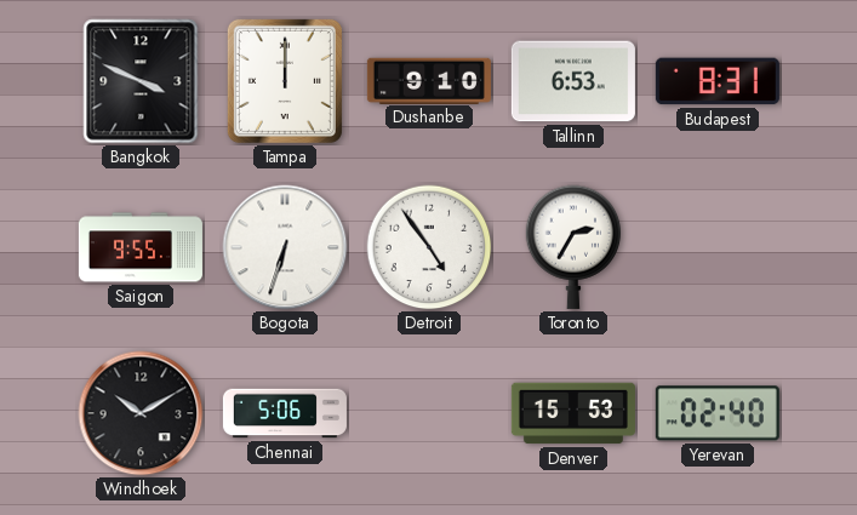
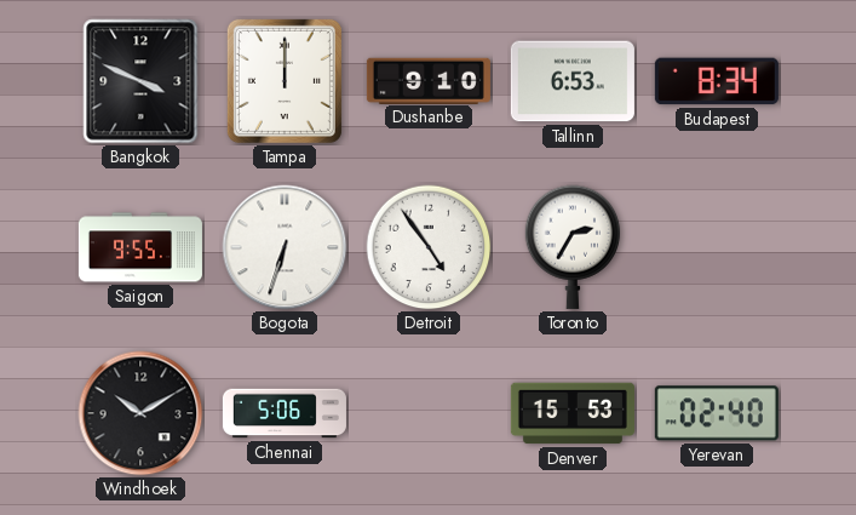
Budapest: 8:31 -> 8:34 (717, 81)
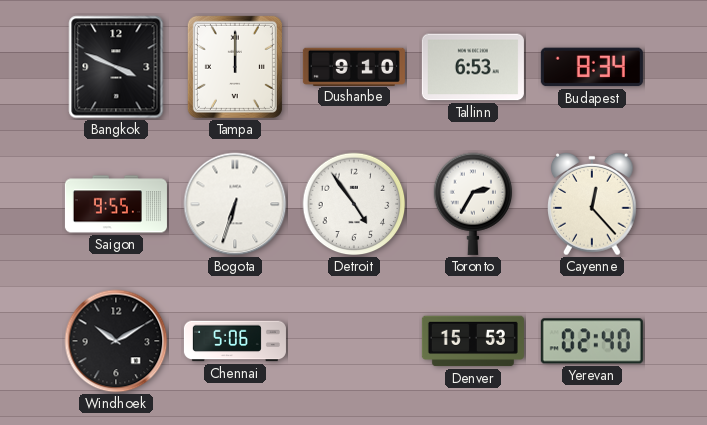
Cayenne: none -> 12:23 (593, 204)
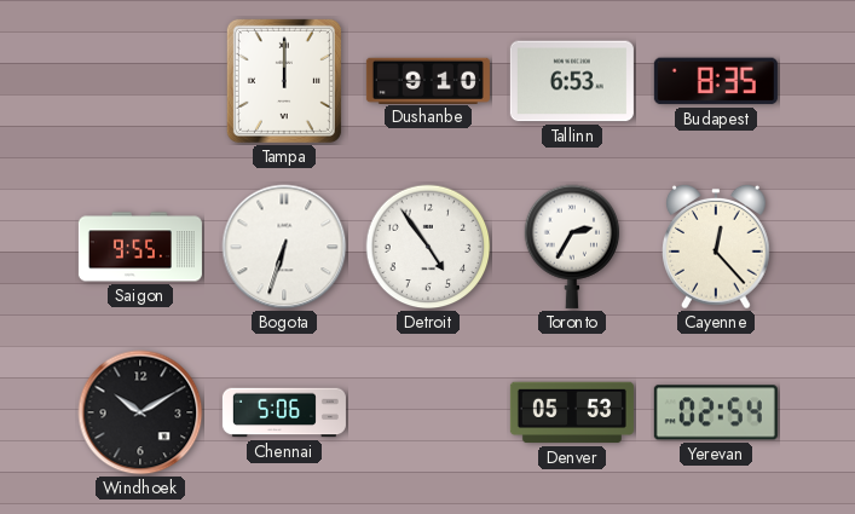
Bangkok: 3:49 -> none (116, 67)
Budapest: 8:34 -> 8:35 (716, 81)
Denver: 15:53 -> 05:53 (572, 412)
Yerevan: 02:40 -> 02:54 (716, 412)
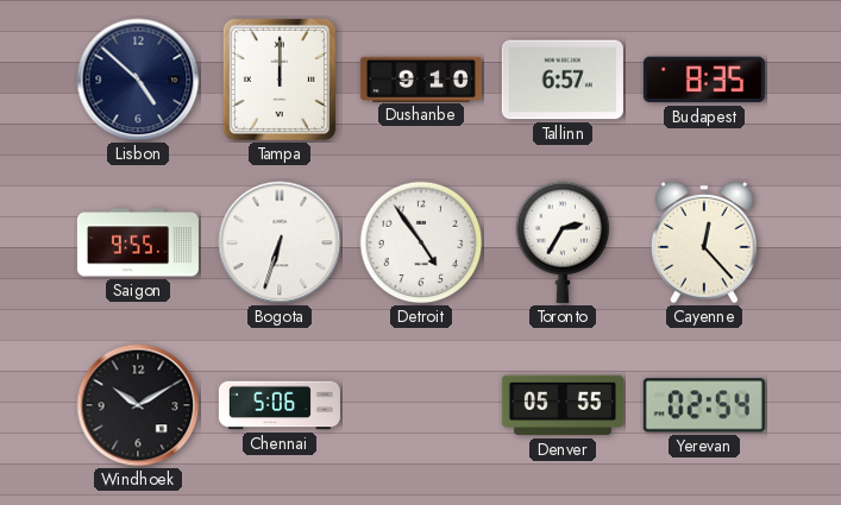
Lisbon: none -> 4:52 (138, 80)
Tallinn: 6:53 -> 6:57 (563, 80)
Denver: 05:53 -> 05:55 (563, 405)
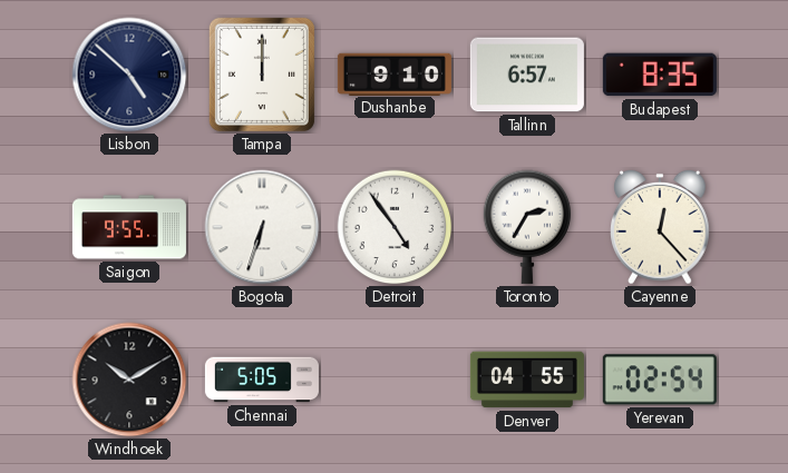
Chennai: 5:06 -> 5:05 (262, 380)
Denver: 05:55 -> 04:55 (527, 380)
